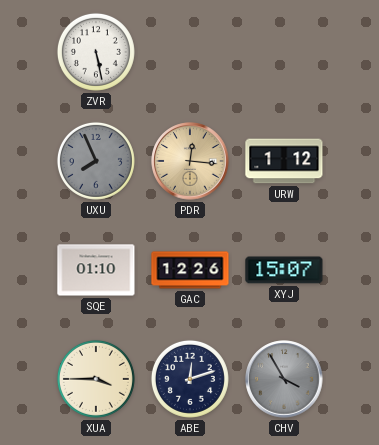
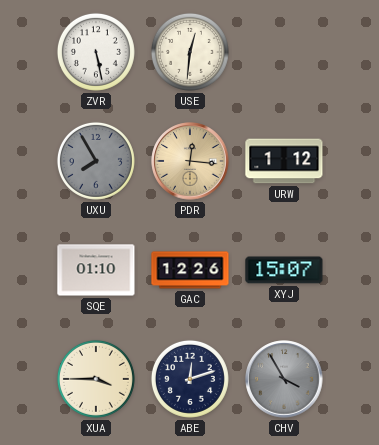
USE: none -> 12:31 (190, 52)
UXU: 7:56 -> 7:55 (96, 161)
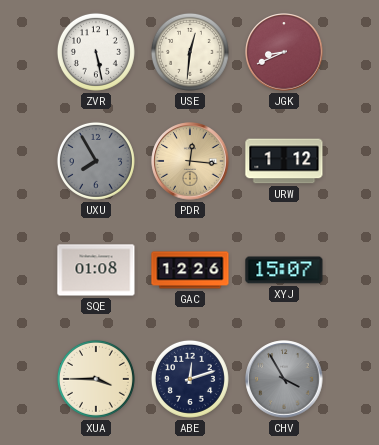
JGK: none -> 8:41 (284, 52)
SQE: 01:10 -> 01:08 (96, 270)
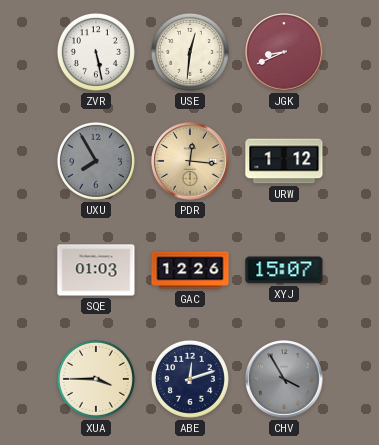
SQE: 01:08 -> 01:03 (96, 270)
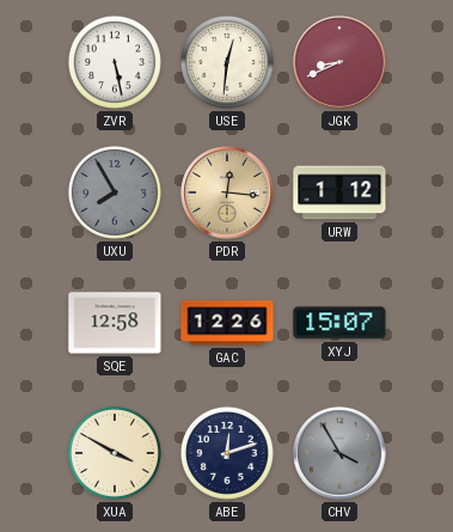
SQE: 01:03 -> 12:58 (115, 323)
XUA: 3:45 -> 3:50 (115, 453)
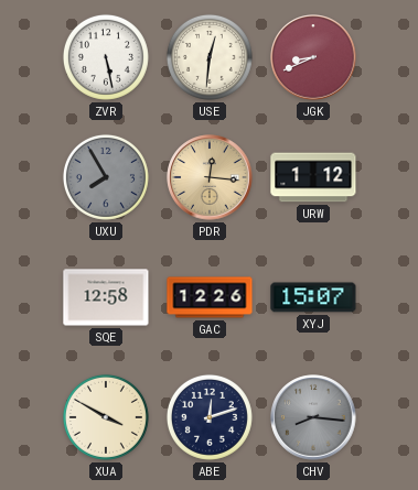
CHV: 3:55 -> 8:16 (313, 417)
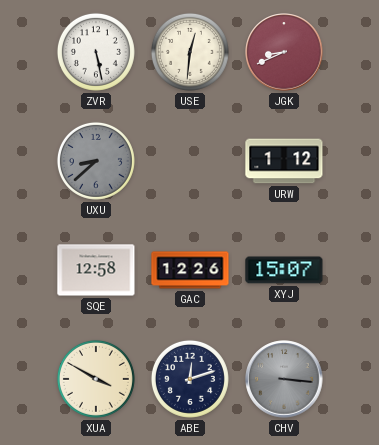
UXU: 7:55 -> 8:38 (96, 161)
PDR: 12:16 -> none (210, 177)
CHV: 8:16 -> 3:16 (284, 379)
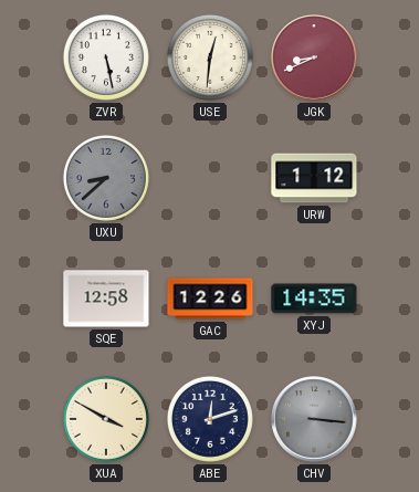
XYJ: 15:07 -> 14:35 (314, 299)
